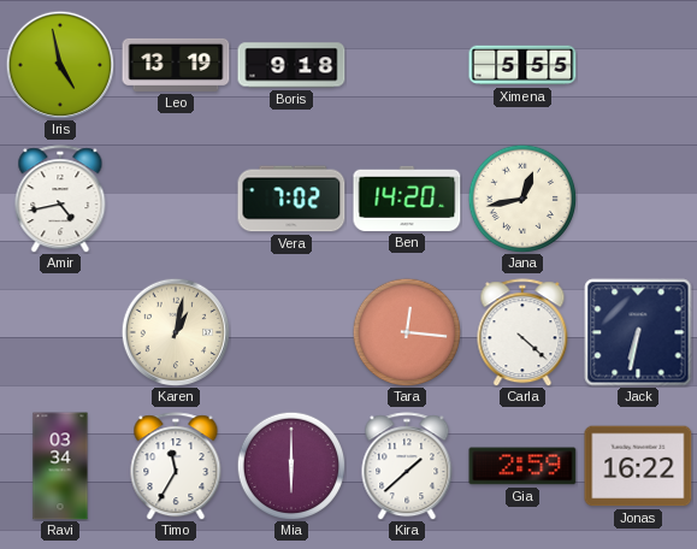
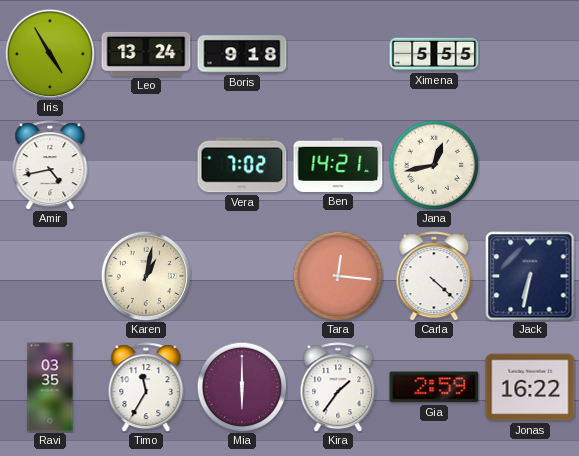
Iris: 4:58 -> 4:55 (50, 54)
Leo: 13:19 -> 13:24 (146, 54)
Ben: 14:20 -> 14:21 (338, 165)
Ravi: 03:34 -> 03:35 (50, 387)
Kira: 1:38 -> 1:36 (338, 387)
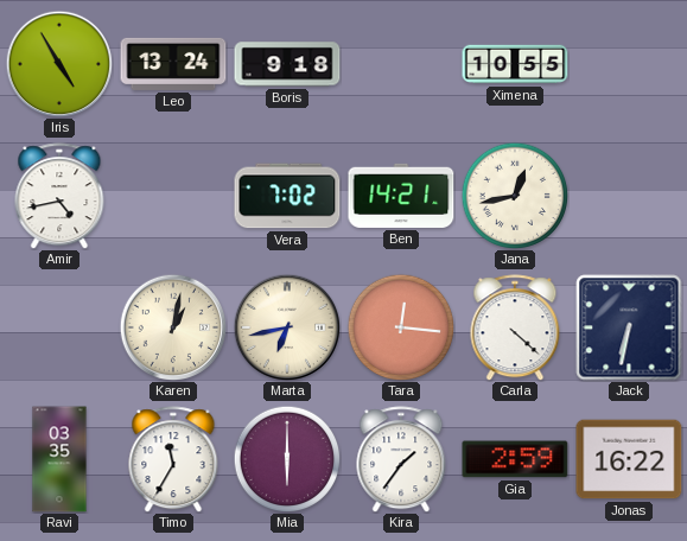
Ximena: 5:55 -> 10:55 (515, 64)
Marta: none -> 6:43 (287, 327)
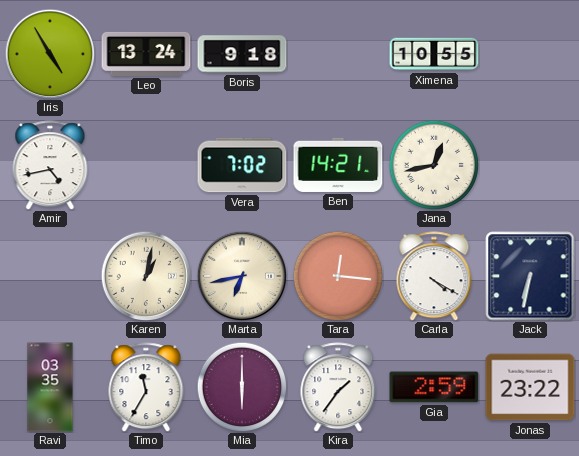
Carla: 4:22 -> 4:20 (434, 276)
Jonas: 16:22 -> 23:22 (530, 387)
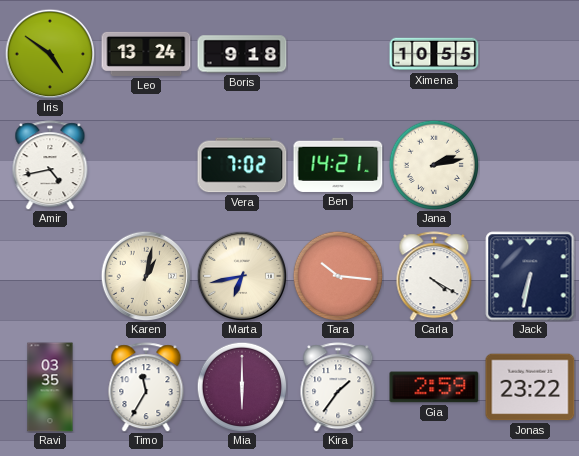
Iris: 4:55 -> 4:51 (50, 54)
Jana: 12:43 -> 2:13 (434, 165)
Tara: 12:16 -> 10:16 (338, 276)
